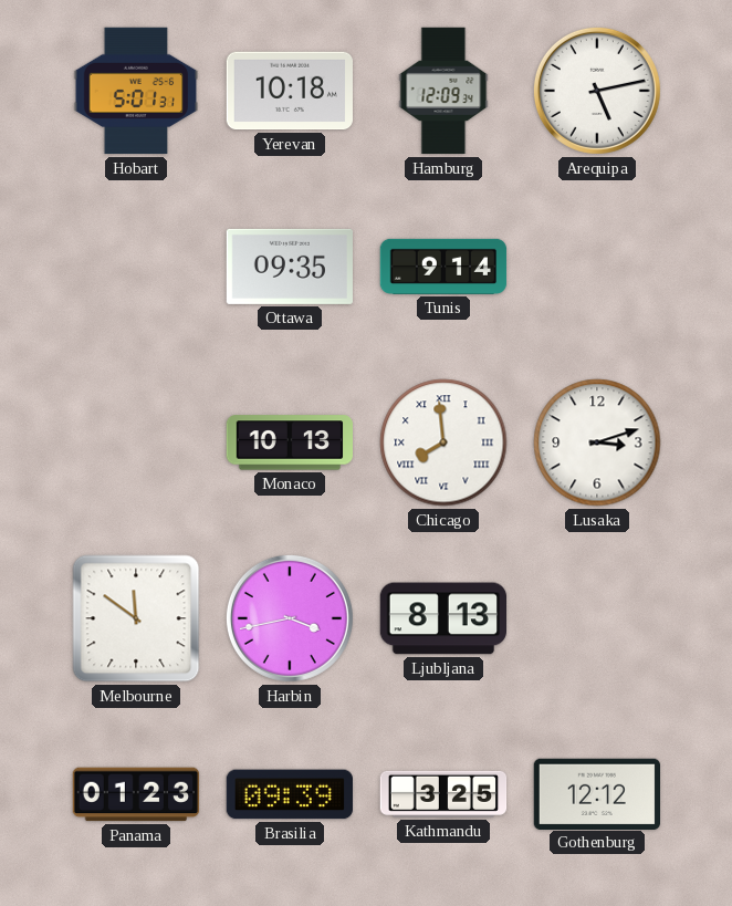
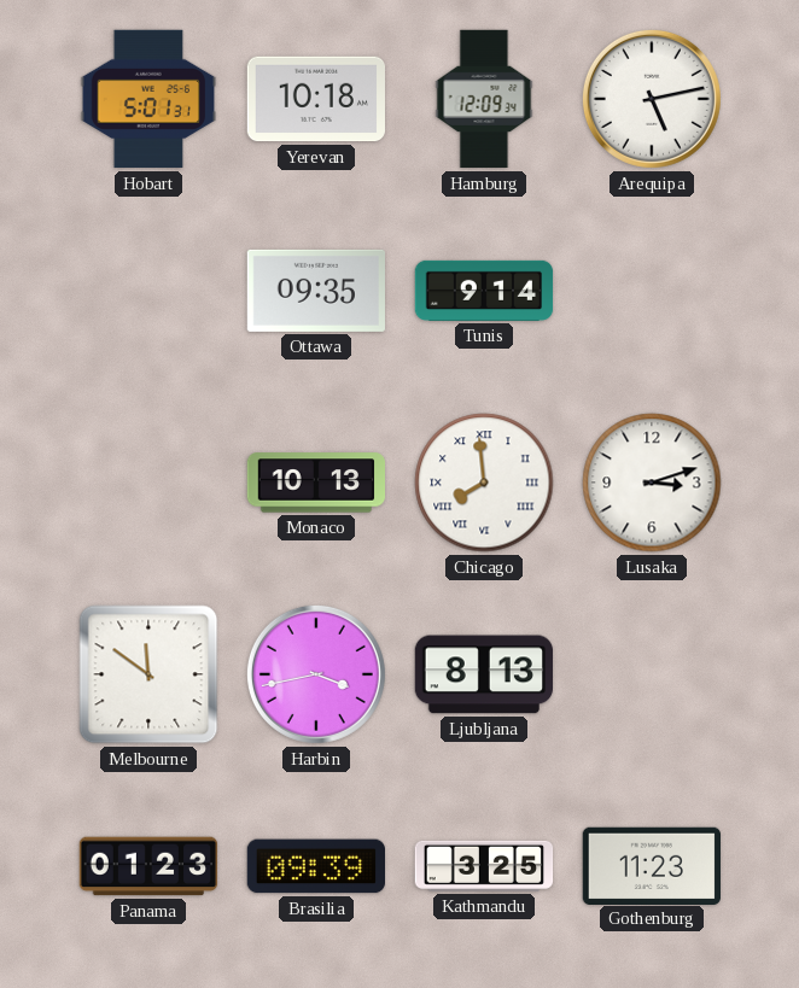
Gothenburg: 12:12 -> 11:23 (651, 865)
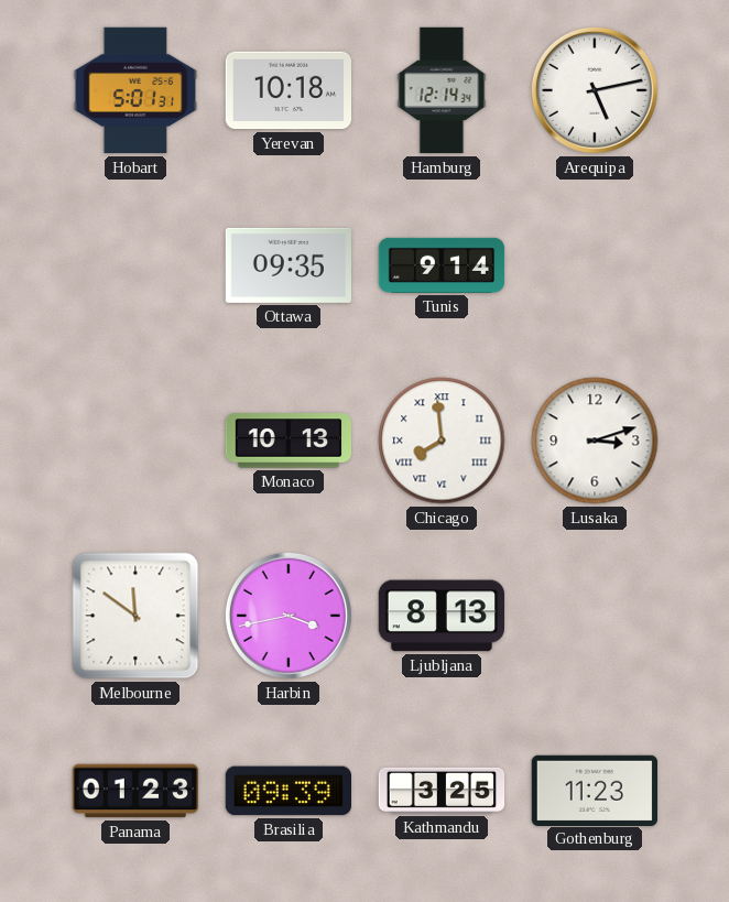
Hamburg: 12:09 -> 12:14 (442, 90)
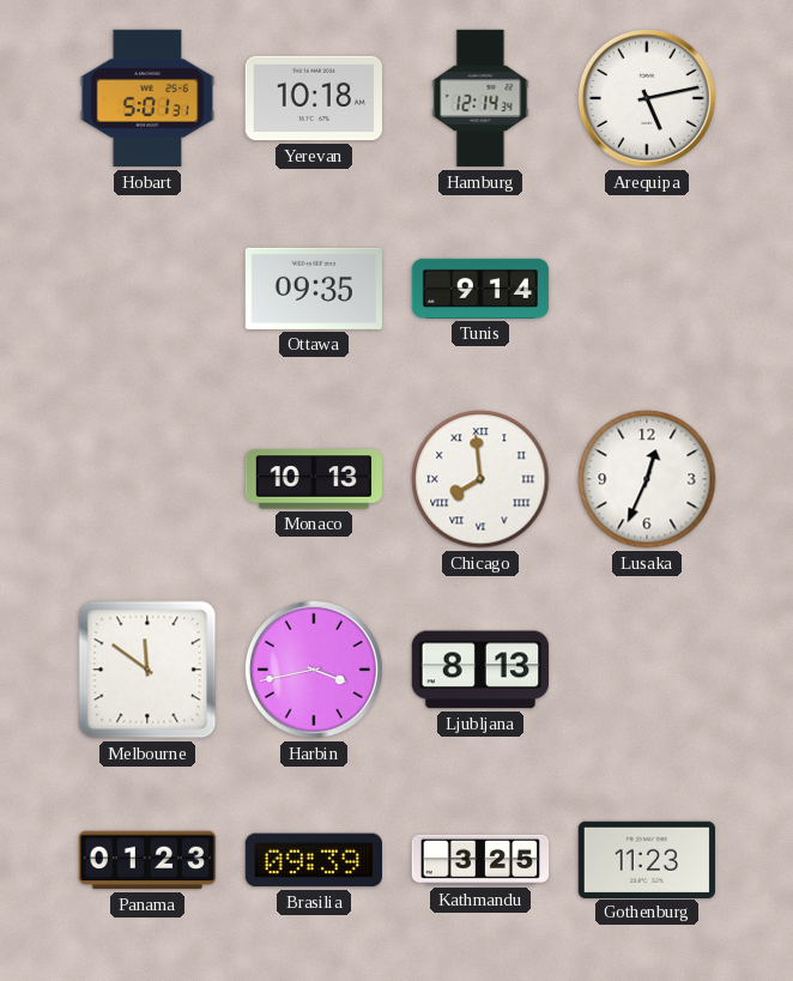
Lusaka: 3:12 -> 12:34 (647, 479)
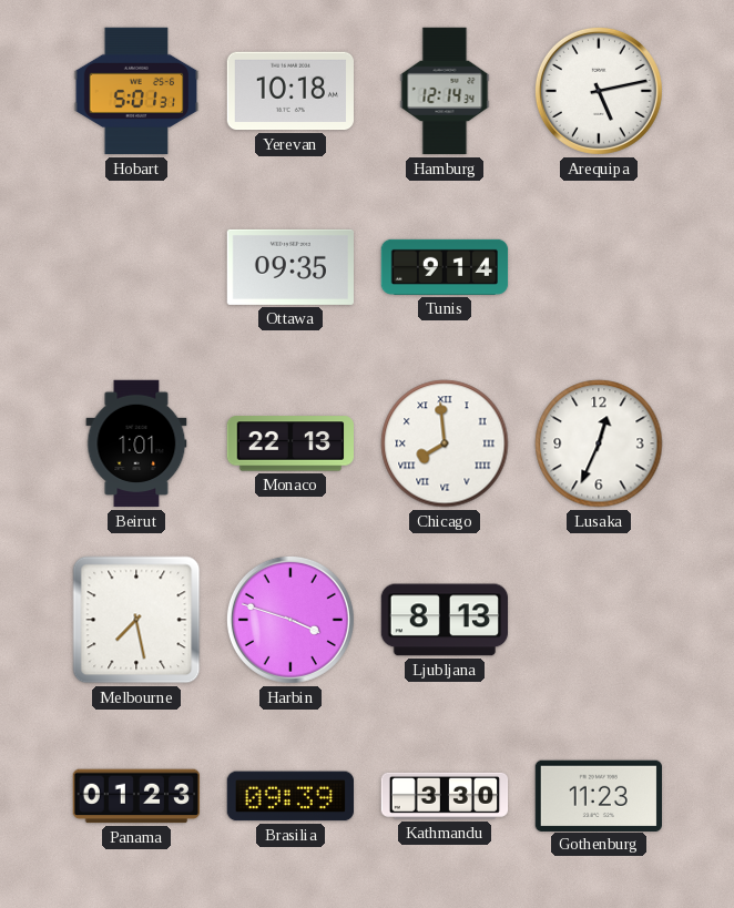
Beirut: none -> 1:01 (136, 443)
Monaco: 10:13 -> 22:13 (289, 443)
Melbourne: 11:51 -> 7:28 (136, 620)
Harbin: 3:43 -> 3:48 (290, 620)
Kathmandu: 3:25 -> 3:30 (445, 796)
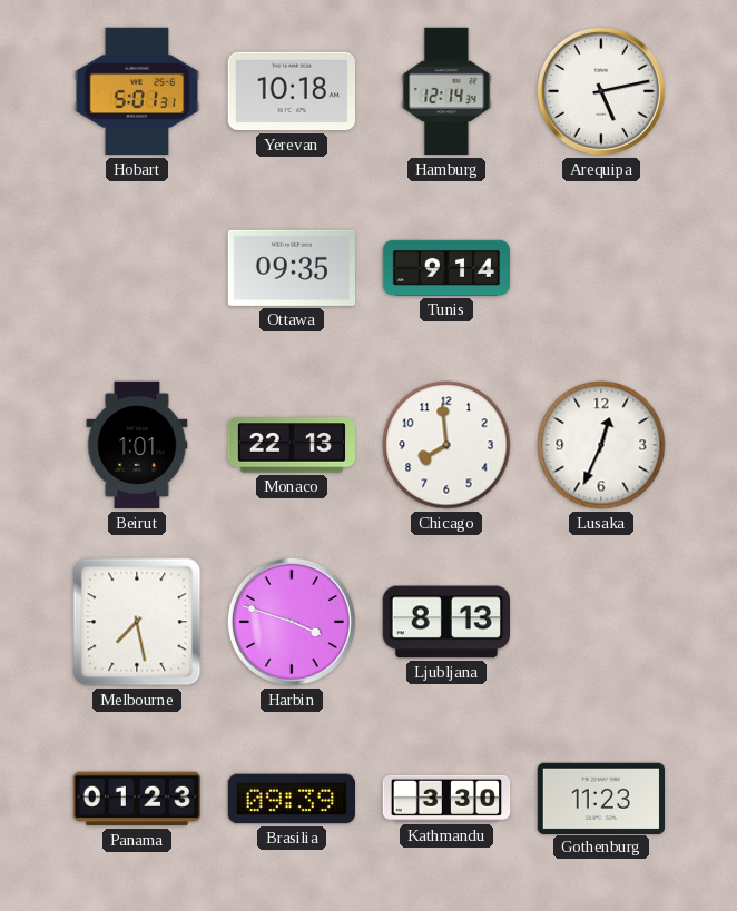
Chicago numerals: Roman -> Arabic (446, 445)
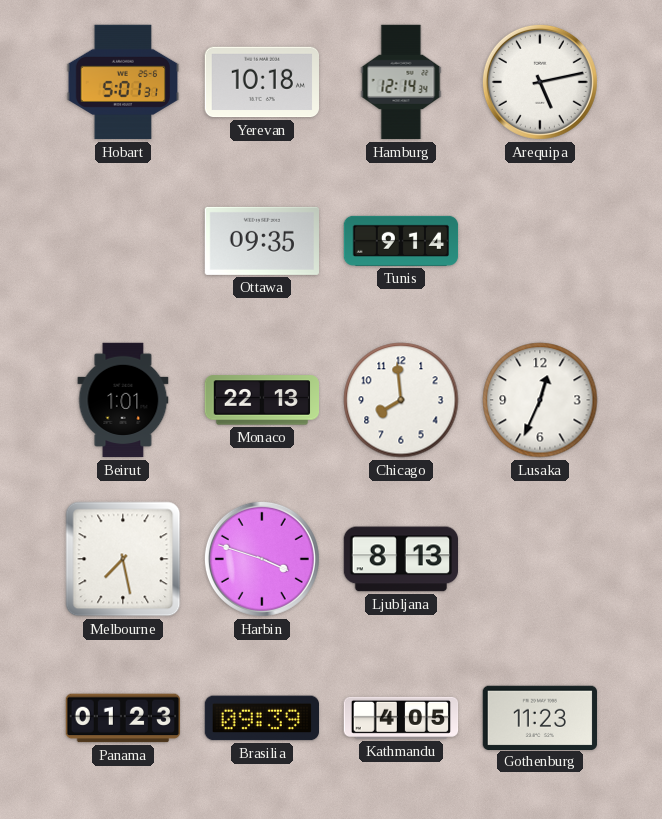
Kathmandu: 3:30 -> 4:05 (401, 718)
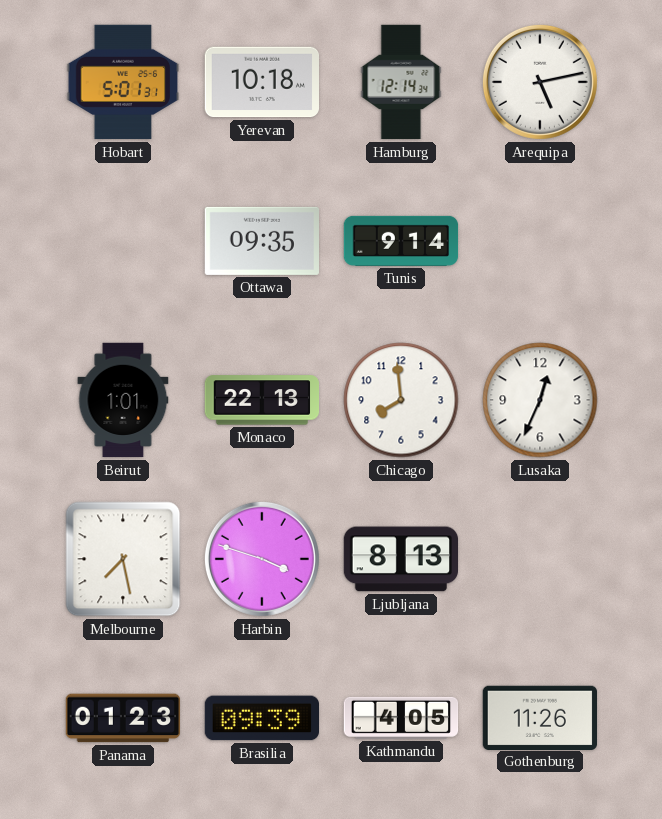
Gothenburg: 11:23 -> 11:26 (539, 717)
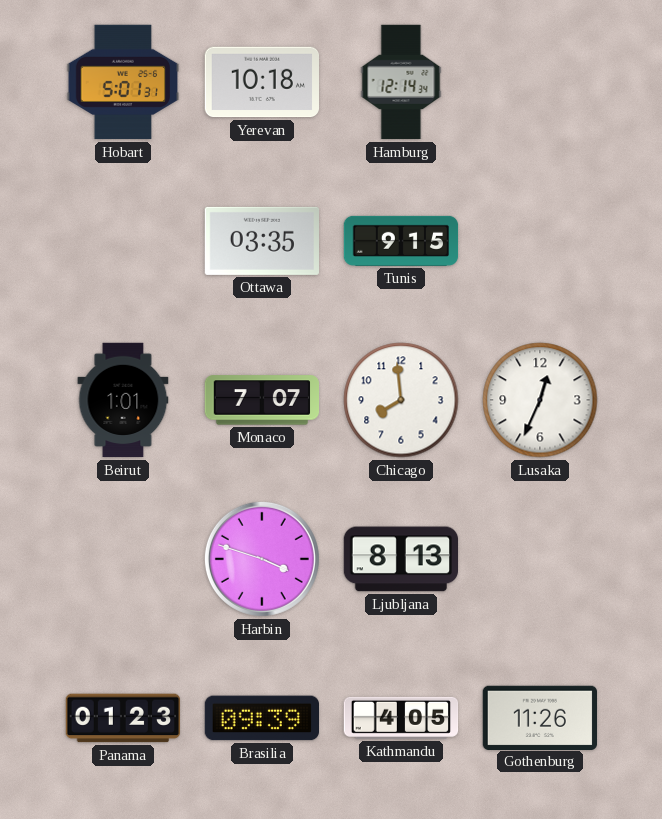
Arequipa: 5:13 -> none (540, 82)
Ottawa: 09:35 -> 03:35 (261, 241)
Tunis: 9:14 -> 9:15 (401, 241)
Monaco: 22:13 -> 7:07 (261, 400)
Melbourne: 7:28 -> none (123, 559)
